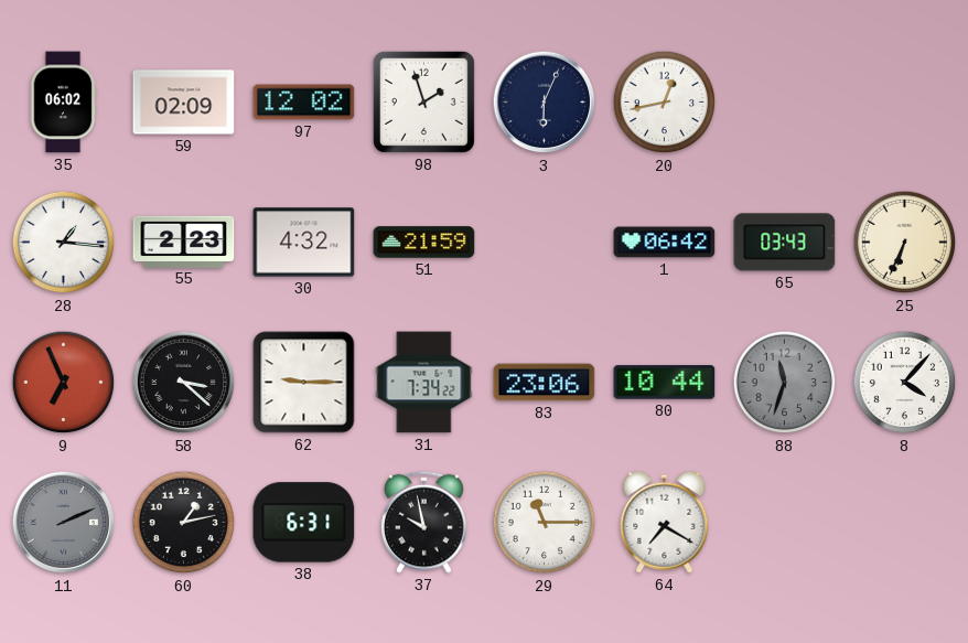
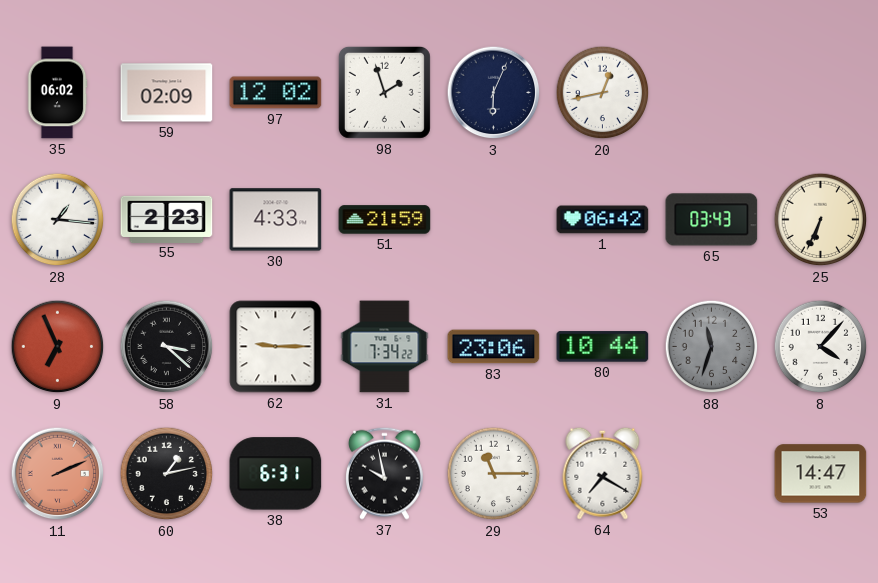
30: 4:32 -> 4:33 (276, 220)
11 dial: grey -> salmon (58, 474)
53: none -> 14:47 (821, 474)
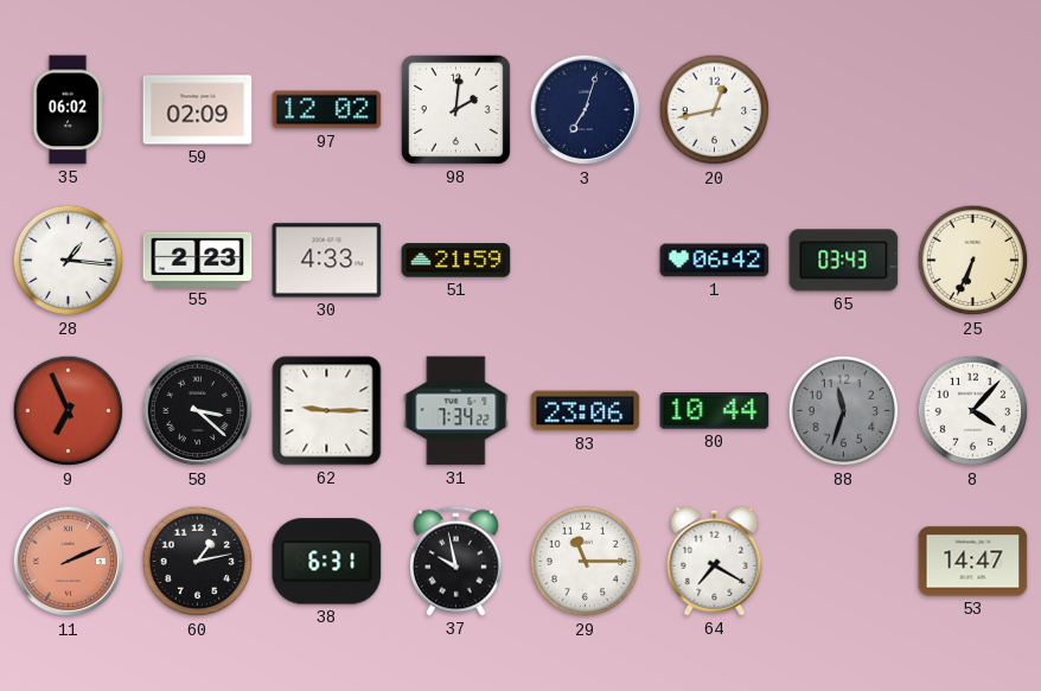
98: 1:57 -> 2:01 (455, 109)
3: 6:04 -> 7:03 (586, 110)
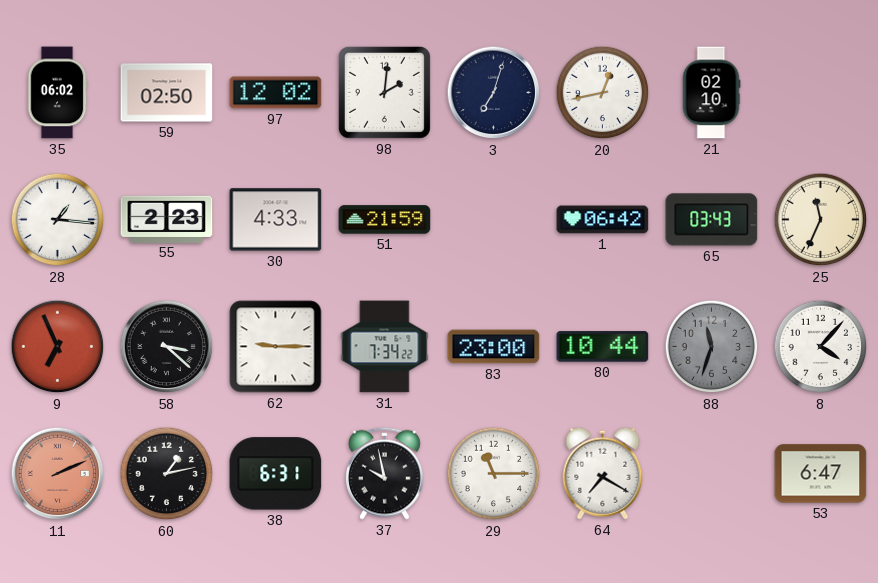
59: 02:09 -> 02:50 (167, 93)
21: none -> 02:10 (711, 93)
25: 6:34 -> 11:34 (821, 220)
83: 23:06 -> 23:00 (494, 347)
53: 14:47 -> 6:47 (821, 474)
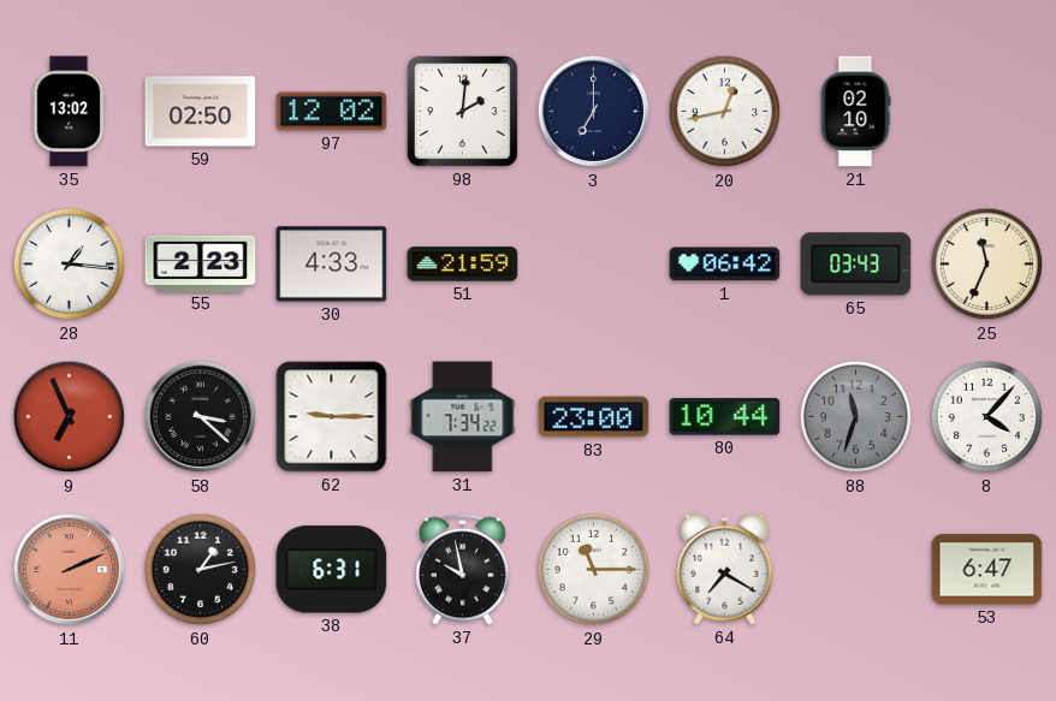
35: 06:02 -> 13:02 (69, 112)
3: 7:03 -> 7:00 (594, 112)
